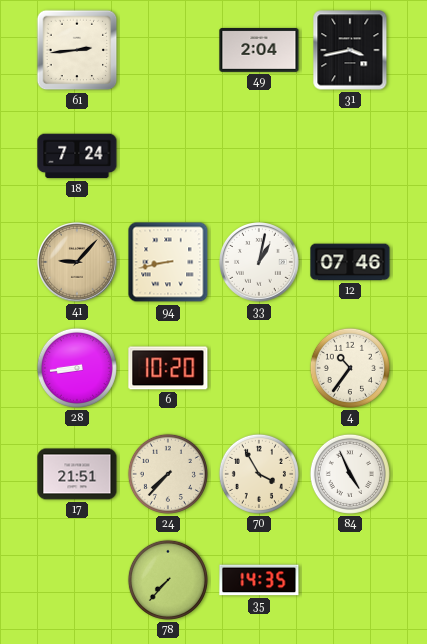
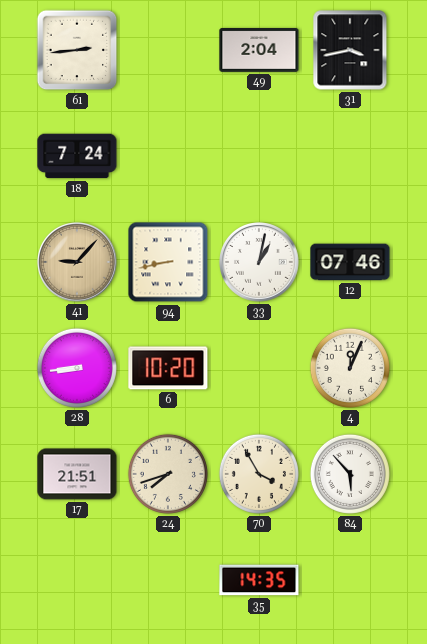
4: 10:36 -> 12:04 (350, 368)
24: 7:37 -> 7:42 (168, 474)
84: 4:56 -> 5:53 (350, 474)
78: 7:37 -> none (168, 580)
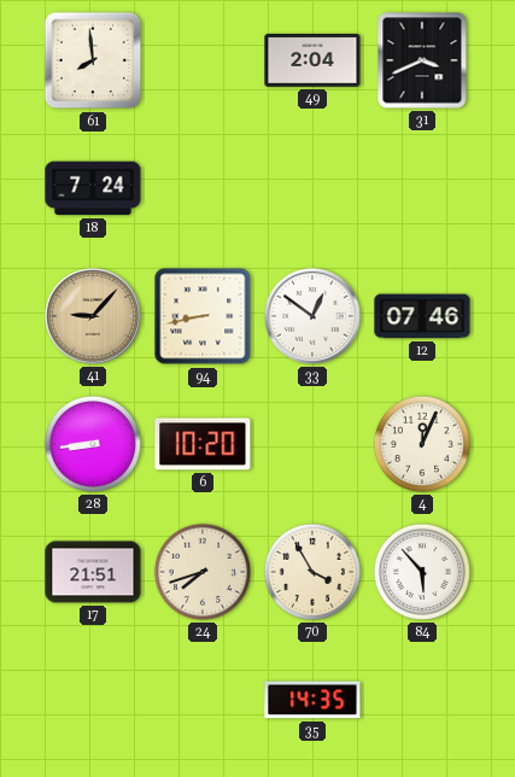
61: 2:44 -> 7:59 (93, 60)
31: 3:43 -> 3:41 (422, 60)
33: 1:02 -> 12:51 (314, 317)
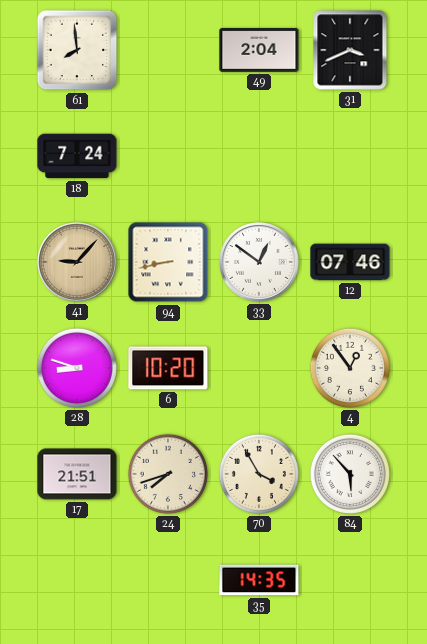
28: 8:44 -> 8:48 (77, 368)
4: 12:04 -> 12:54 (350, 368)
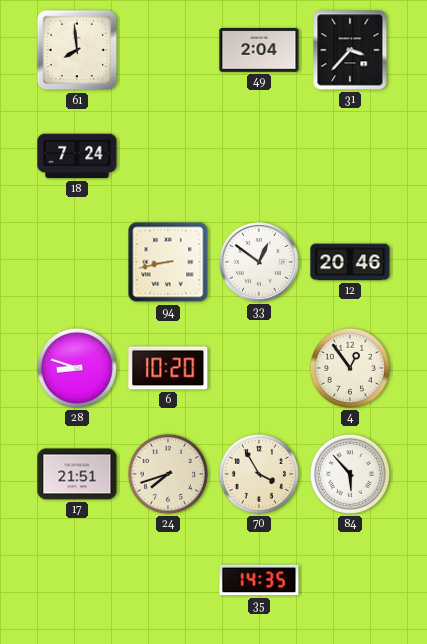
31: 3:41 -> 3:37 (350, 50)
41: 9:07 -> none (78, 263)
12: 07:46 -> 20:46 (350, 262)
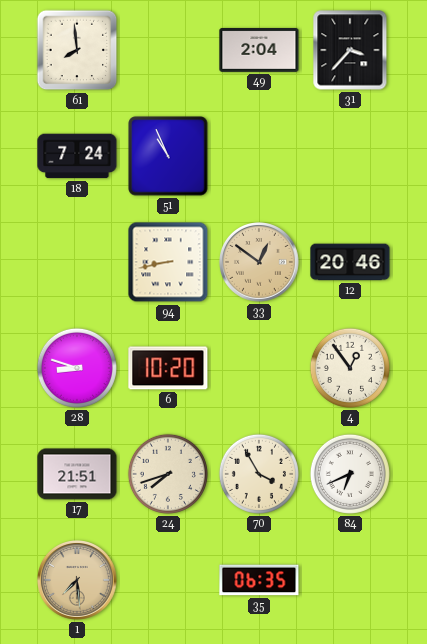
51: none -> 10:56 (168, 156)
33 dial: white -> champagne (260, 263)
84: 5:53 -> 6:41 (350, 474)
1: none -> 7:29 (78, 581)
35: 14:35 -> 06:35 (259, 580)
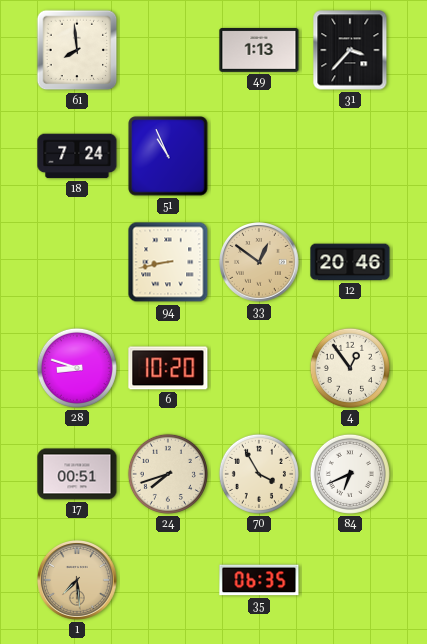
49: 2:04 -> 1:13 (259, 50)
17: 21:51 -> 00:51 (77, 474)
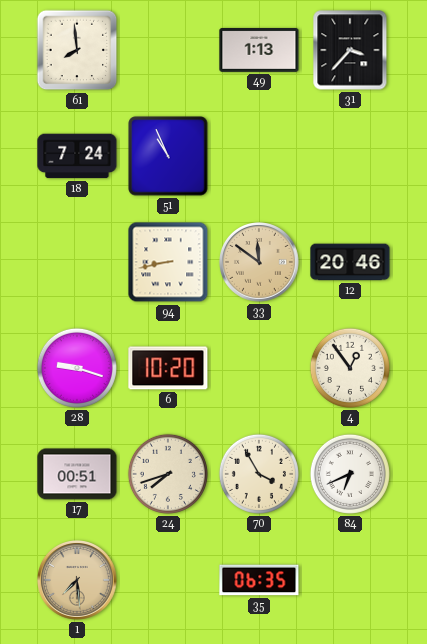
33: 12:51 -> 11:51 (260, 263)
28: 8:48 -> 9:18 (77, 368)
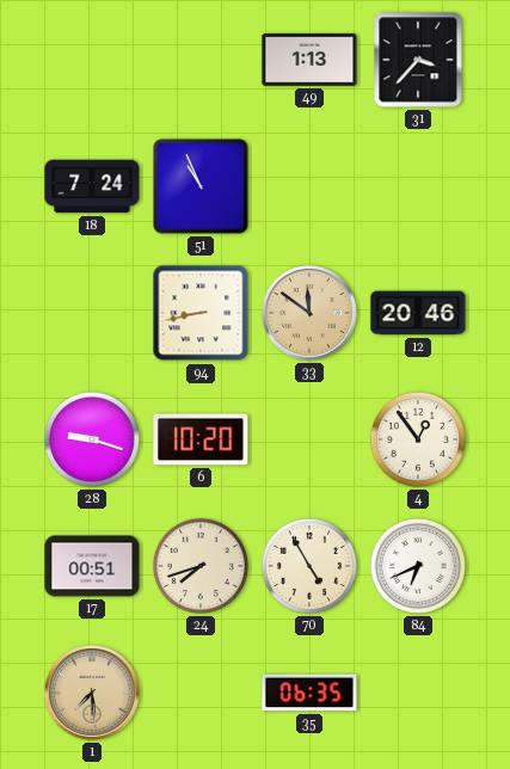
61: 7:59 -> none (77, 50)
70: 3:55 -> 4:55 (309, 566)
